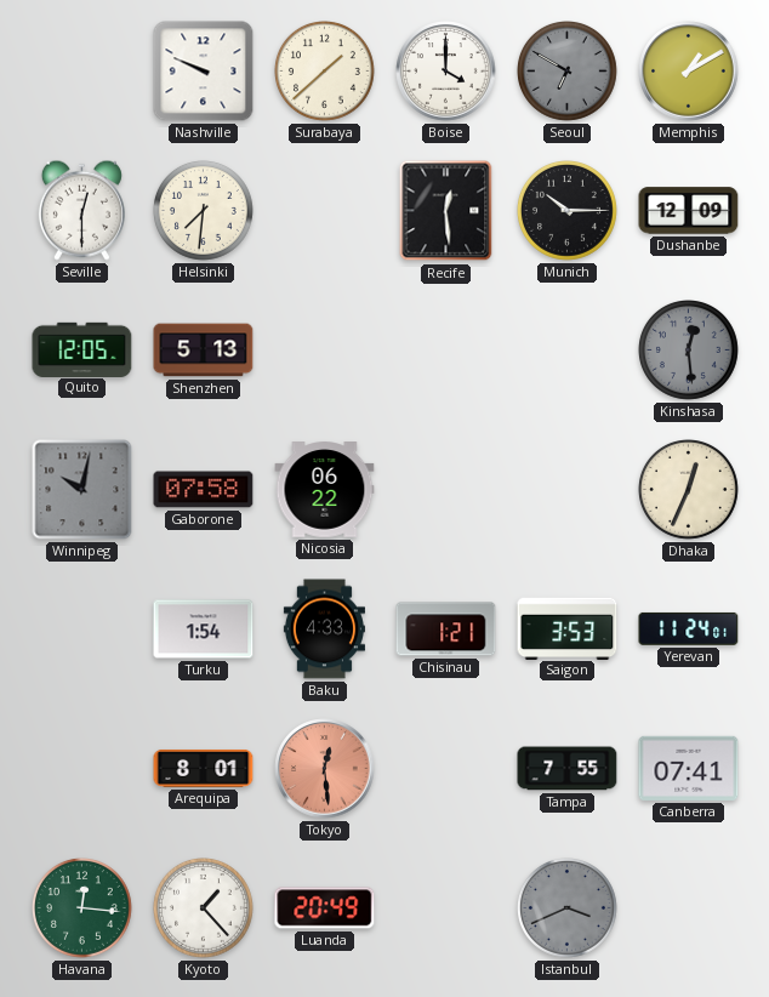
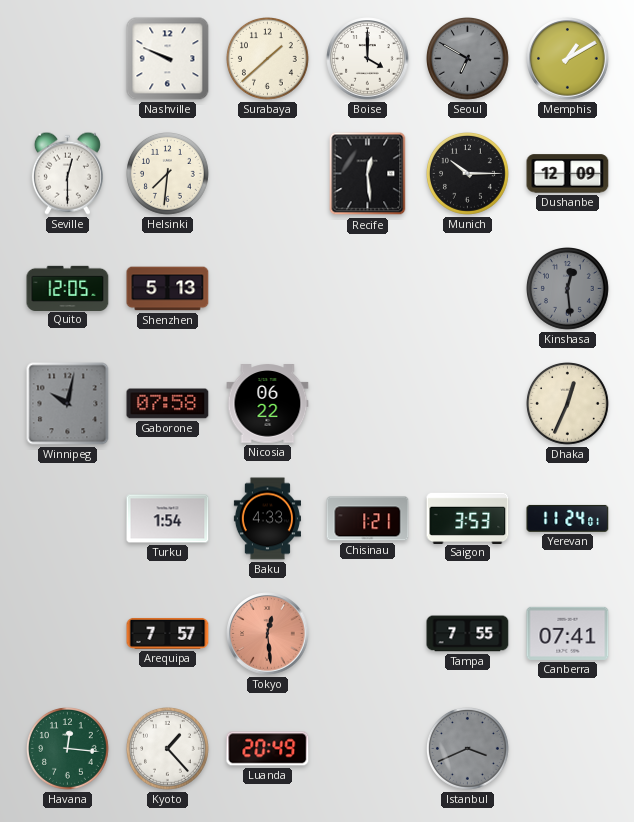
Arequipa: 8:01 -> 7:57 (168, 633)
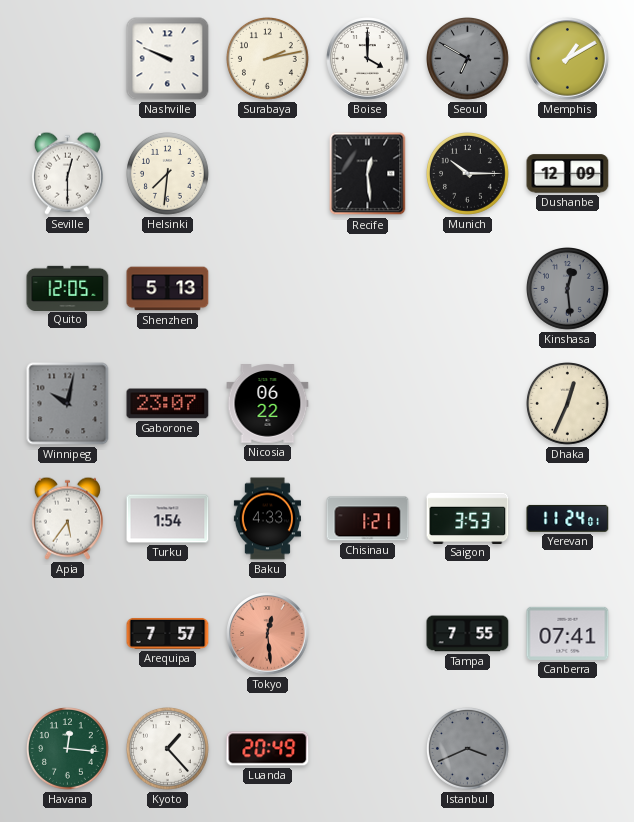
Surabaya: 1:38 -> 2:13 (268, 59)
Gaborone: 07:58 -> 23:07 (168, 404)
Apia: none -> 5:36 (67, 518)
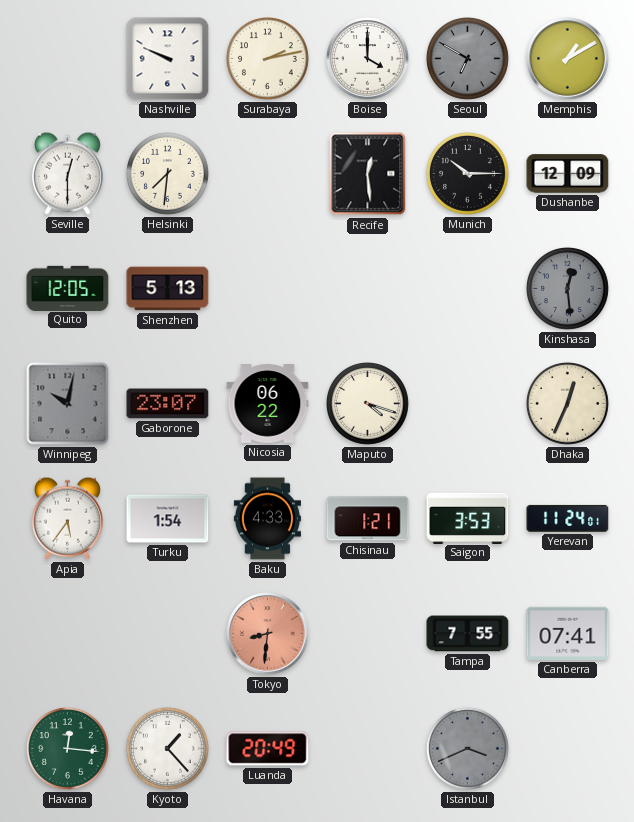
Maputo: none -> 4:18 (368, 404)
Arequipa: 7:57 -> none (168, 633)
Tokyo: 12:29 -> 8:31 (268, 634)
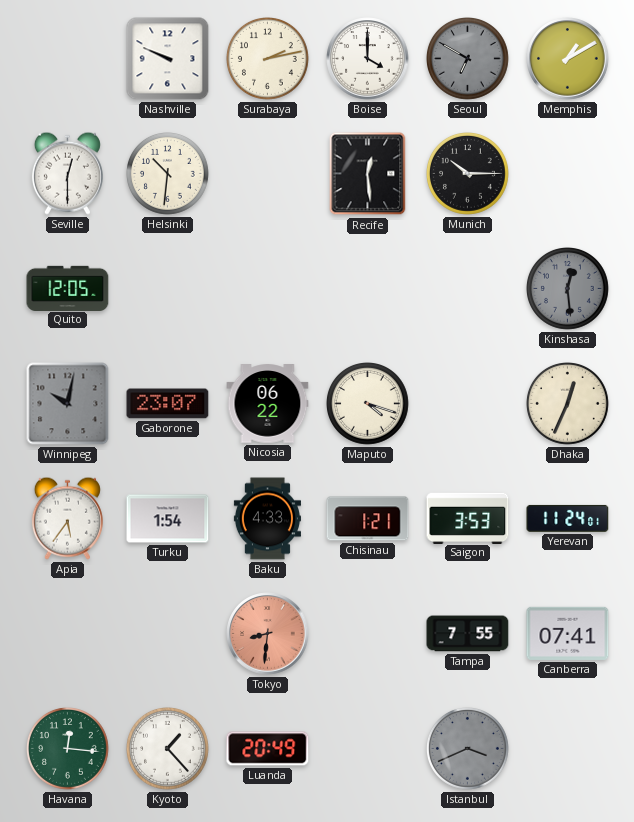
Helsinki: 7:31 -> 10:31 (168, 174)
Dushanbe: 12:09 -> none (568, 174)
Shenzhen: 5:13 -> none (168, 289)
